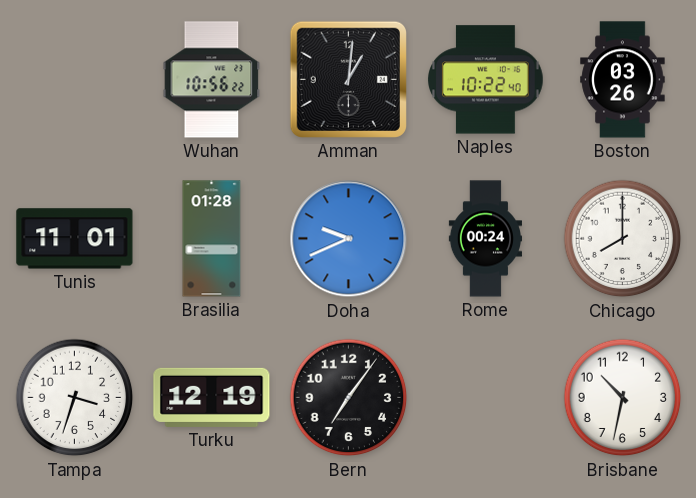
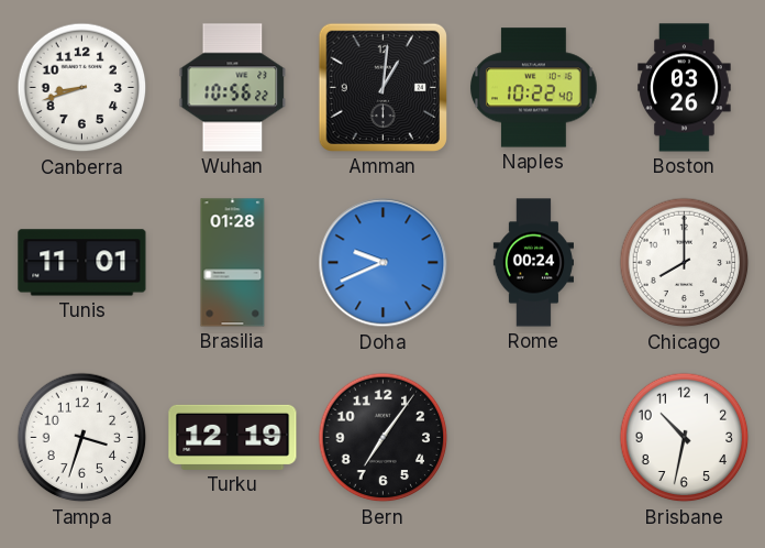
Canberra: none -> 8:42 (82, 88)
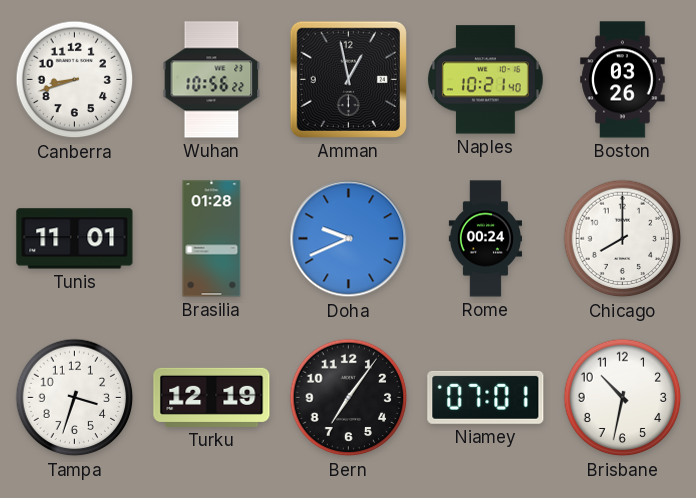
Amman: 1:01 -> 12:58 (348, 79)
Naples: 10:22 -> 10:21 (486, 80)
Niamey: none -> 07:01 (486, 397)
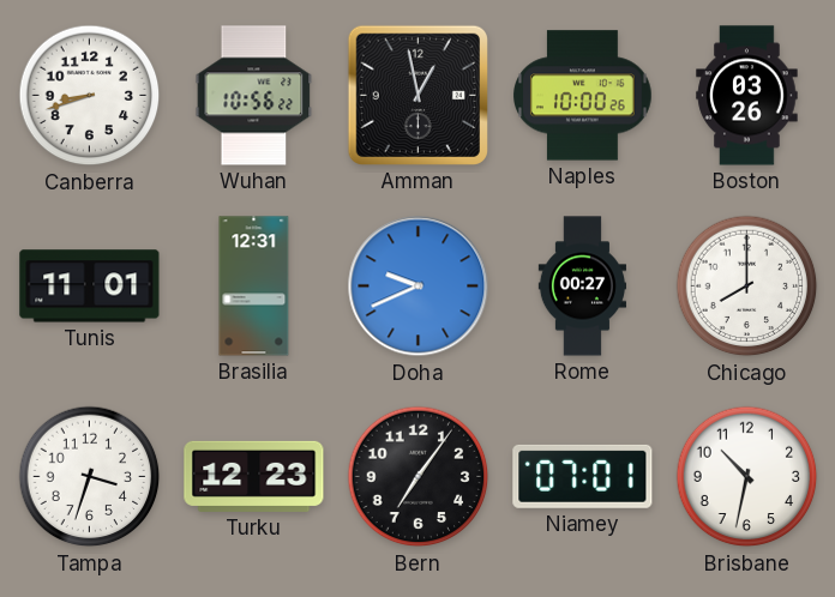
Naples: 10:21 -> 10:00 (583, 96)
Brasilia: 01:28 -> 12:31 (254, 287)
Rome: 00:24 -> 00:27 (582, 287)
Turku: 12:19 -> 12:23 (254, 476)
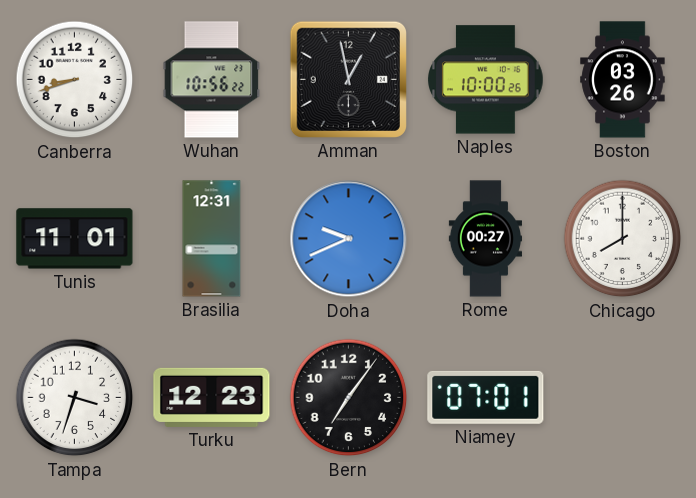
Brisbane: 10:32 -> none (747, 477)
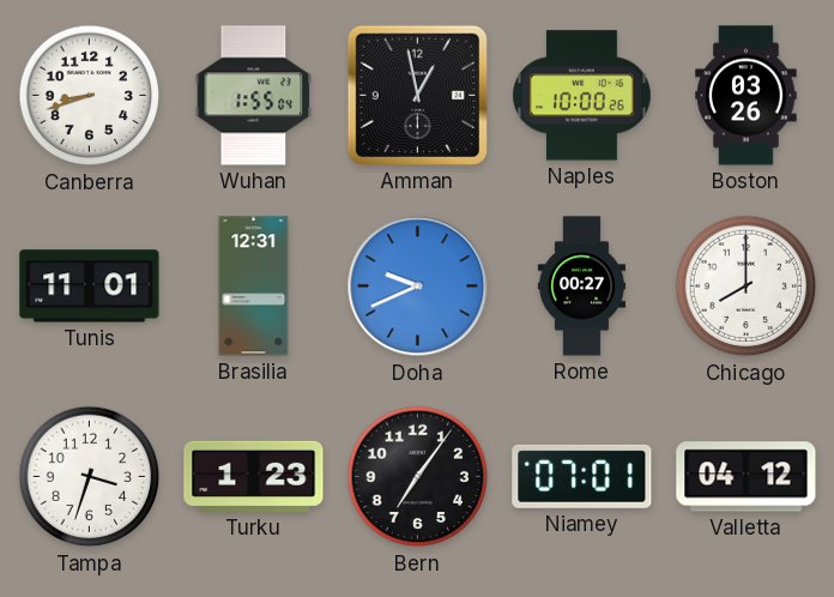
Wuhan: 10:56 -> 1:55 (254, 96)
Turku: 12:23 -> 1:23 (254, 476)
Valletta: none -> 04:12 (747, 477)
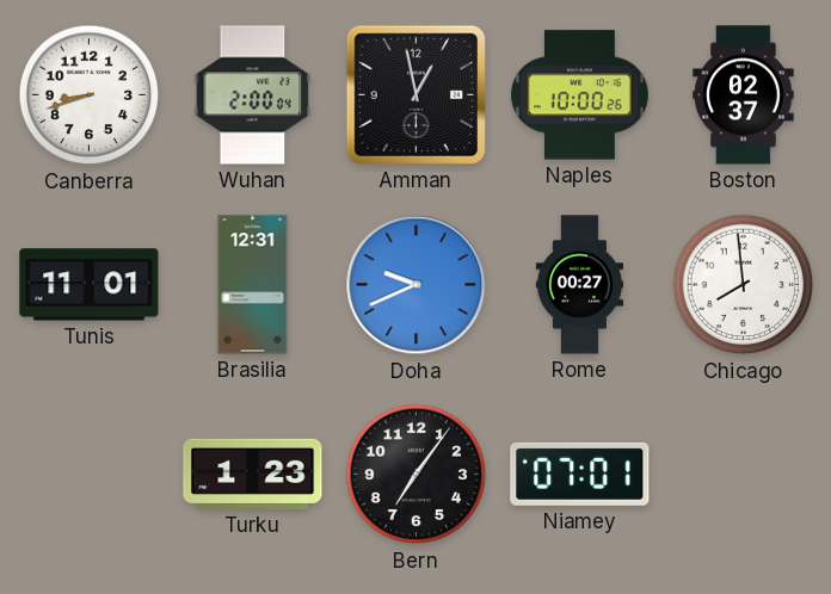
Wuhan: 1:55 -> 2:00 (253, 95)
Boston: 03:26 -> 02:37 (744, 95)
Chicago: 8:00 -> 7:59 (744, 285)
Tampa: 3:33 -> none (90, 477)
Valletta: 04:12 -> none (747, 477)
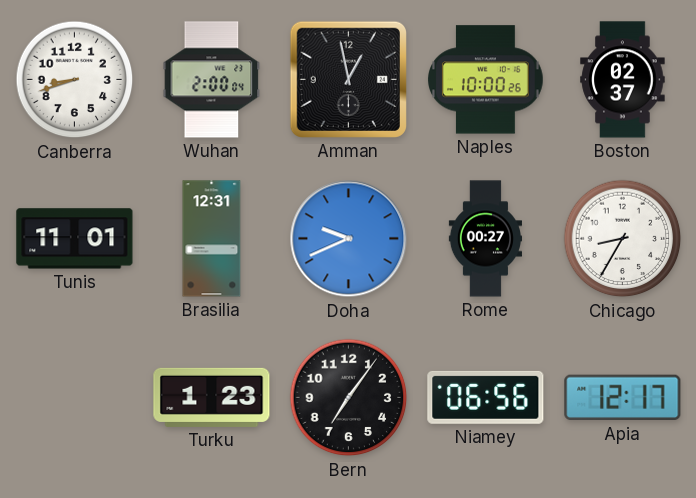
Chicago: 7:59 -> 8:35 (623, 239)
Niamey: 07:01 -> 06:56 (486, 397)
Apia: none -> 12:17 (623, 398)
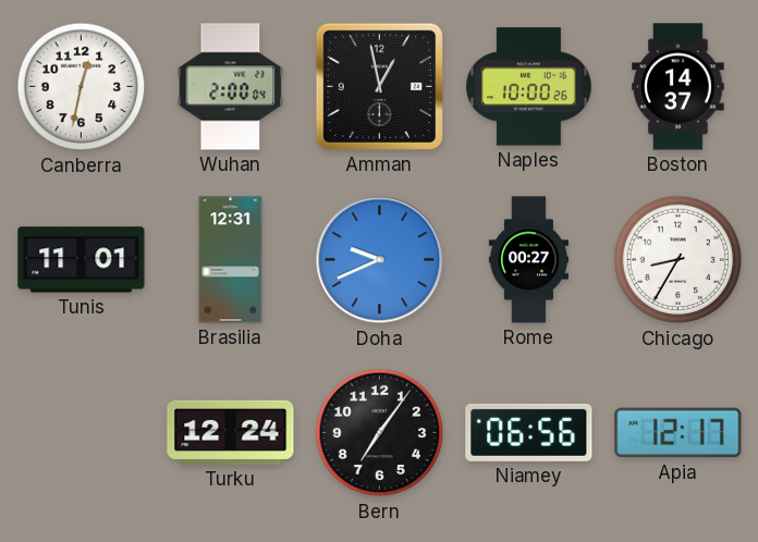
Canberra: 8:42 -> 12:32 (82, 87)
Boston: 02:37 -> 14:37 (678, 87)
Turku: 1:23 -> 12:24 (231, 432)
